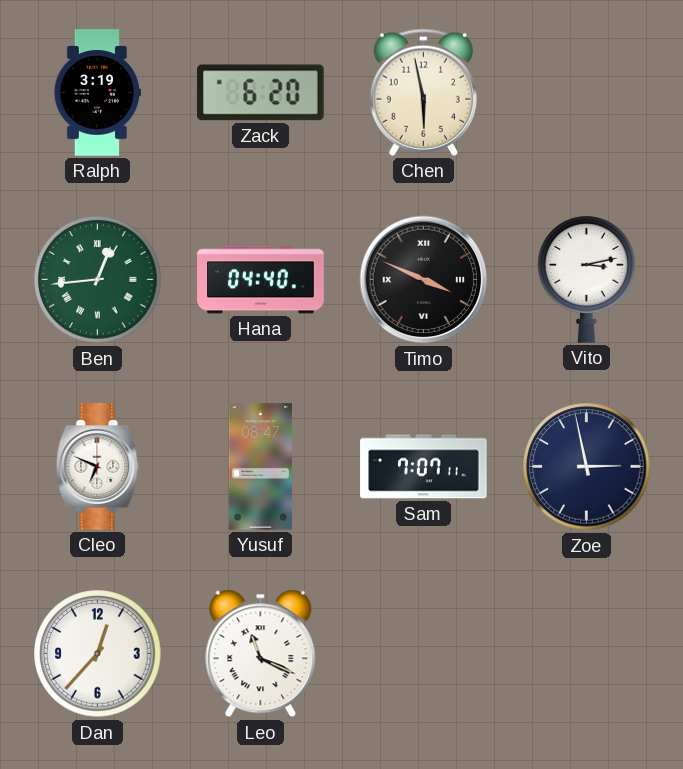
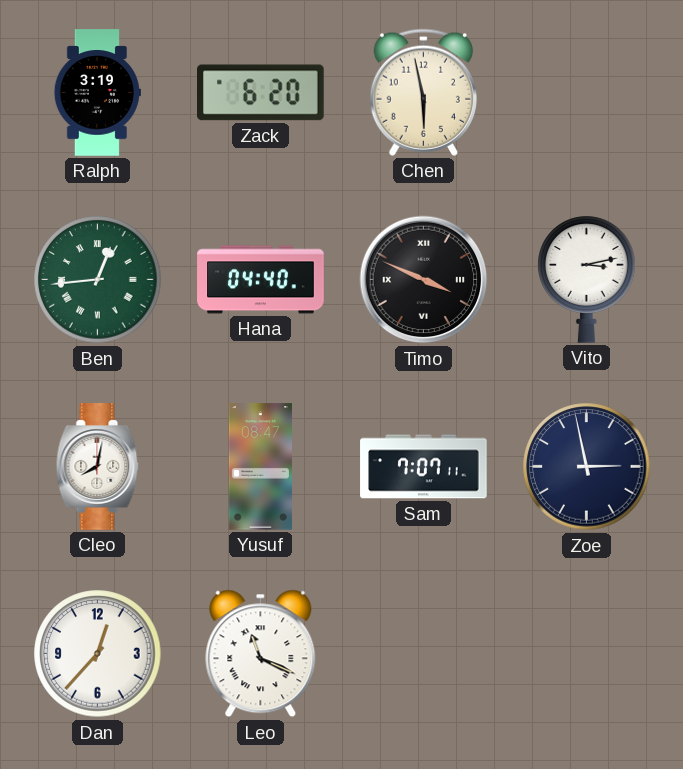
Cleo: 6:49 -> 8:02 (98, 467)
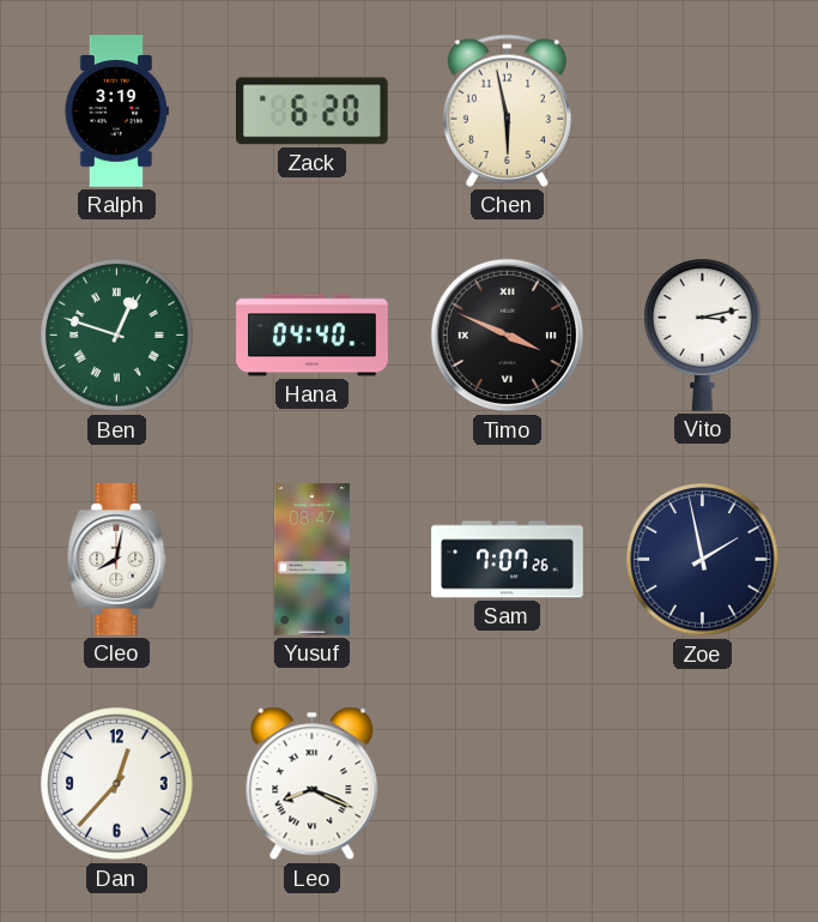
Ben: 12:44 -> 12:48 (117, 336)
Sam: 7:07:11 -> 7:07:26 (508, 560)
Zoe: 2:58 -> 1:58 (703, 560)
Leo: 11:19 -> 8:19 (313, 784)
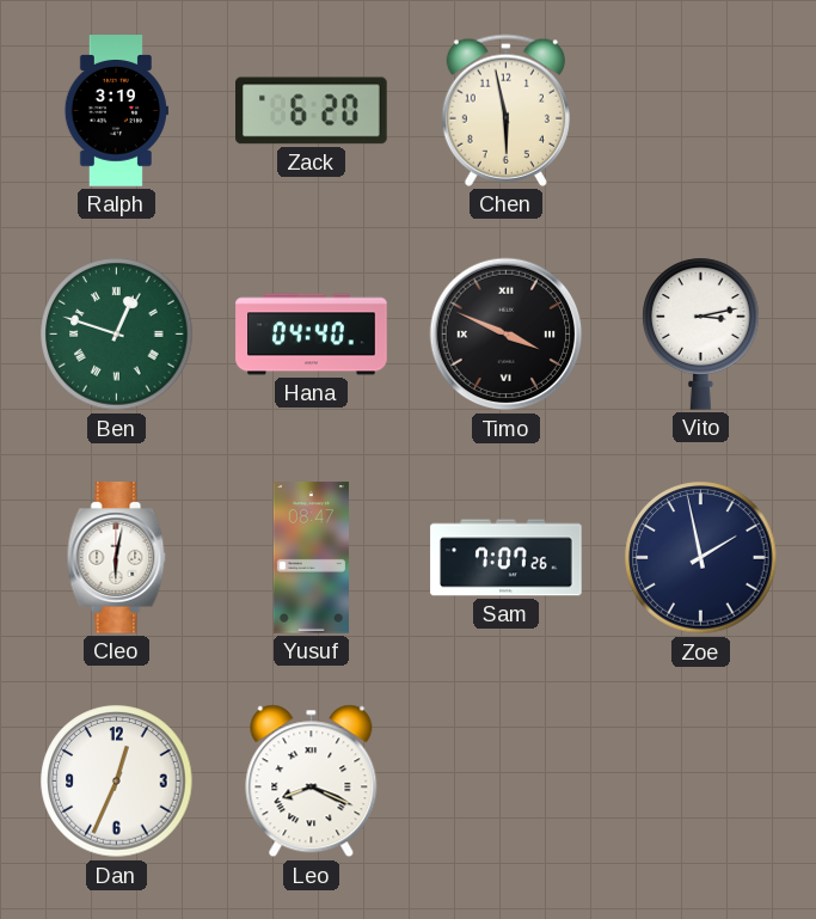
Cleo: 8:02 -> 6:02 (117, 558)
Dan: 12:37 -> 12:34 (117, 782)
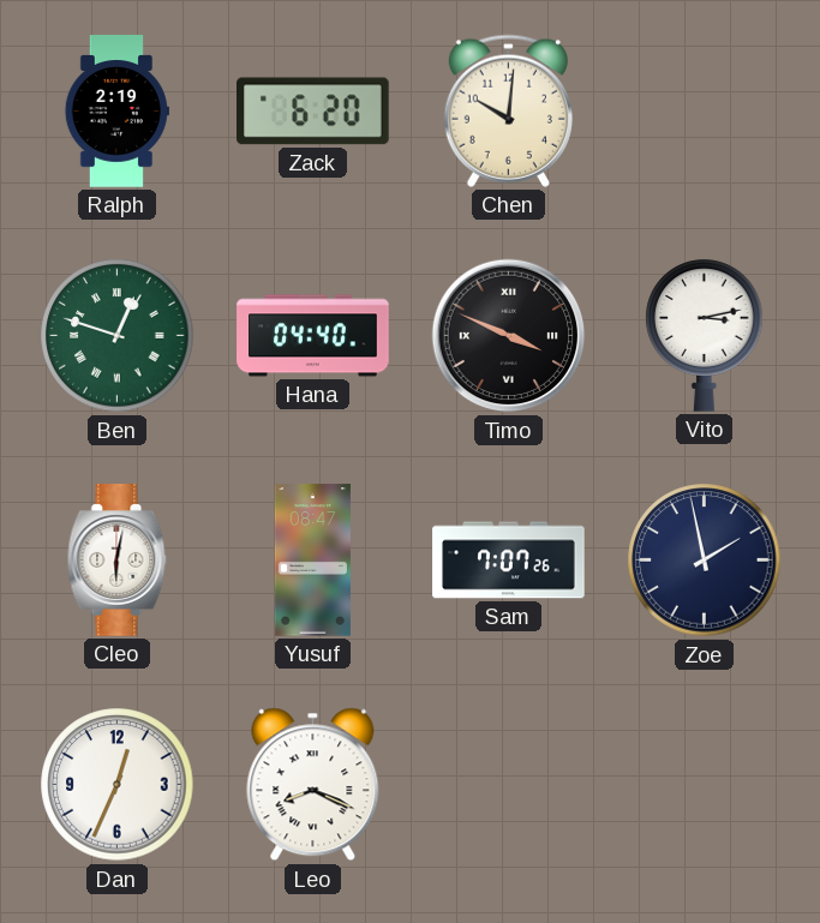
Ralph: 3:19 -> 2:19 (116, 112)
Chen: 5:58 -> 10:01 (508, 110)
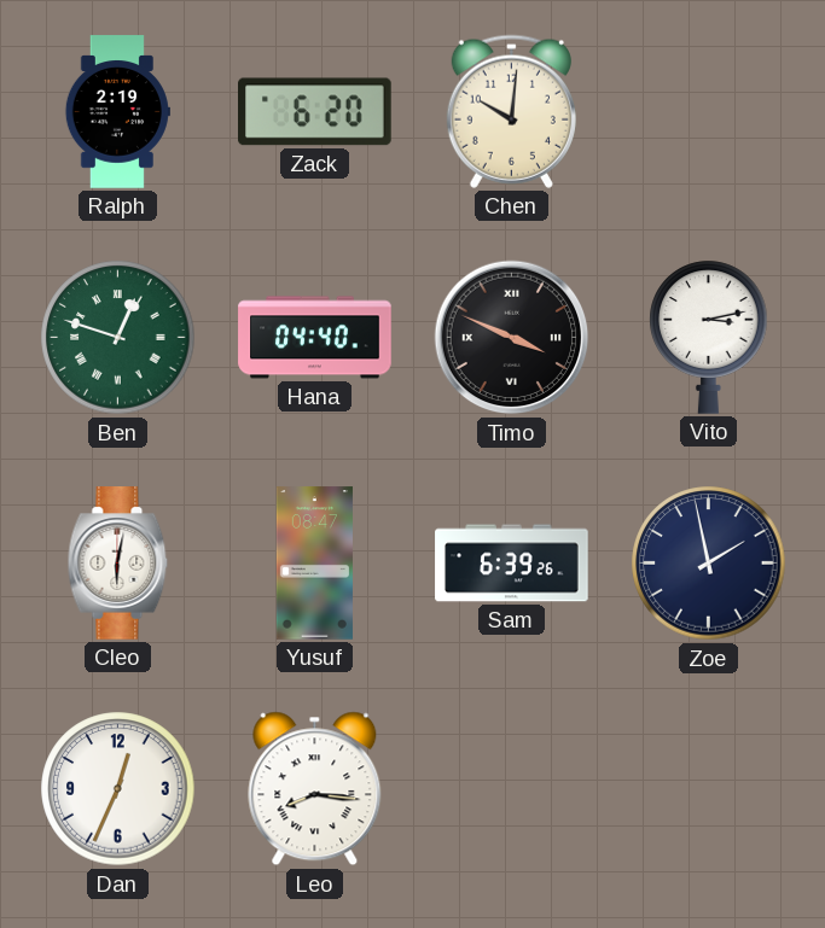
Sam: 7:07 -> 6:39 (512, 564)
Leo: 8:19 -> 8:16 (315, 789)
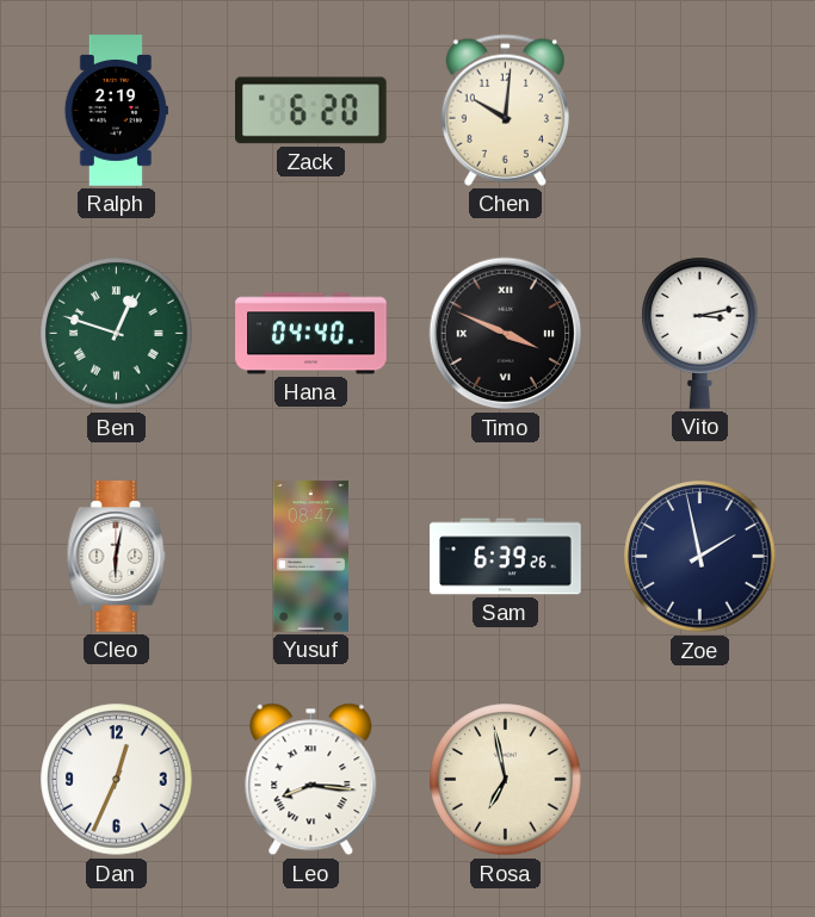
Rosa: none -> 6:58 (506, 780)
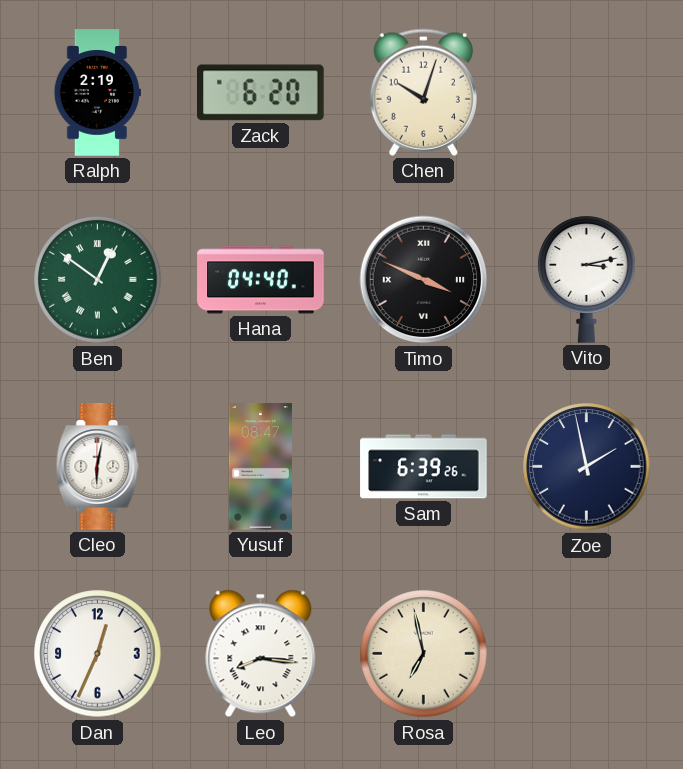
Chen: 10:01 -> 10:03 (423, 92)
Ben: 12:48 -> 12:51 (98, 280)
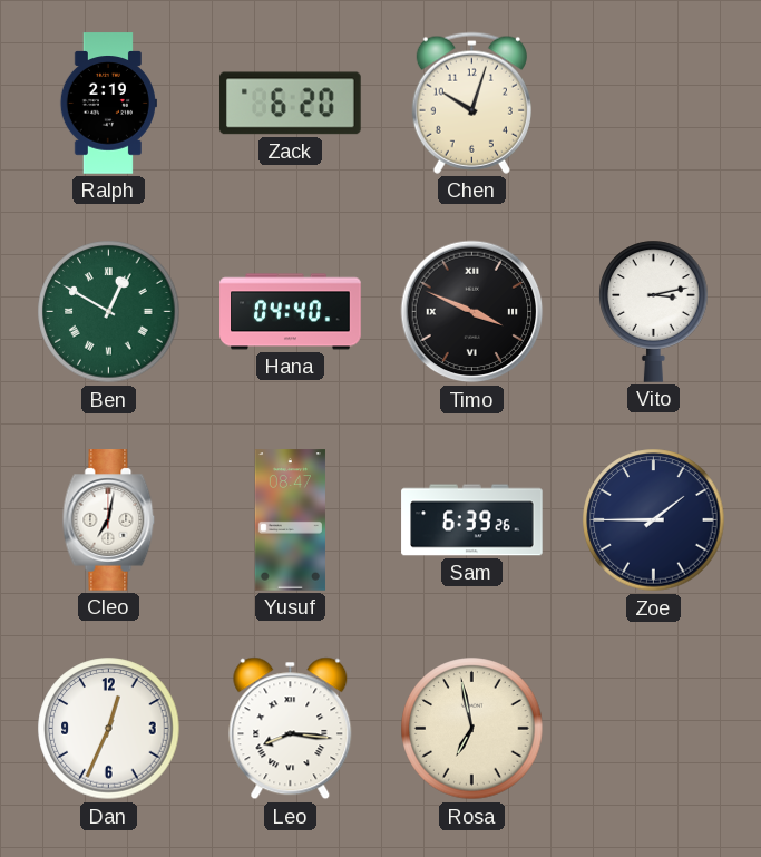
Ben: 12:51 -> 12:50 (109, 312)
Cleo: 6:02 -> 7:02 (109, 520)
Zoe: 1:58 -> 1:45 (654, 520)
